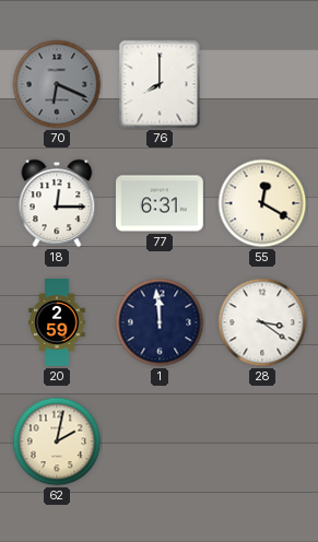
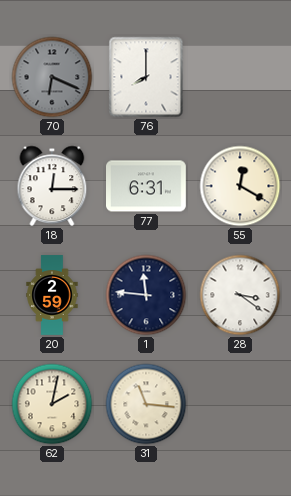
1: 11:59 -> 11:46 (146, 295)
31: none -> 11:16 (146, 404)
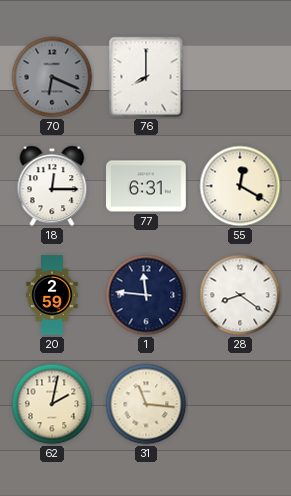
28: 3:21 -> 8:21 (240, 295)
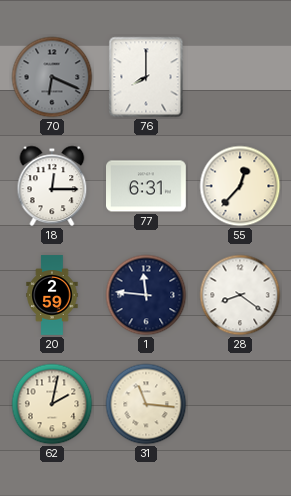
55: 12:20 -> 12:37 (240, 186)
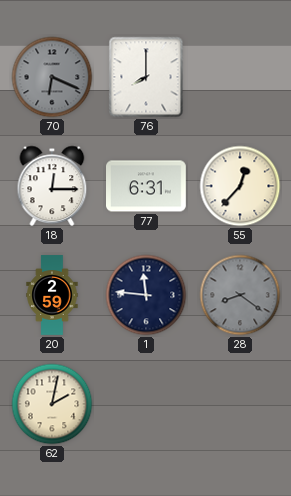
28 dial: white -> grey (240, 295)
31: 11:16 -> none (146, 404)
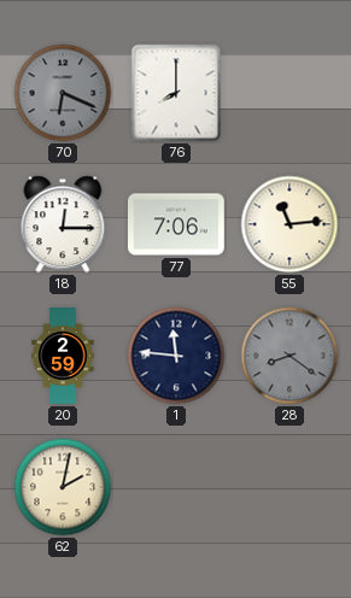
77: 6:31 -> 7:06 (177, 224)
55: 12:37 -> 11:14 (289, 224)
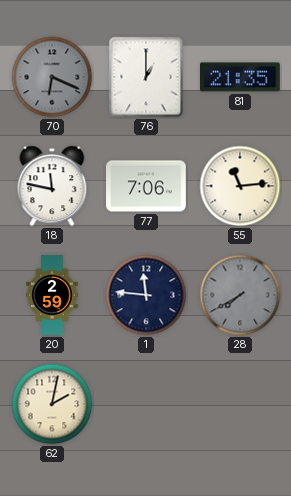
76: 8:00 -> 1:00 (146, 77)
81: none -> 21:35 (240, 77)
18: 12:15 -> 11:47 (52, 186)
28: 8:21 -> 7:40 (240, 295)
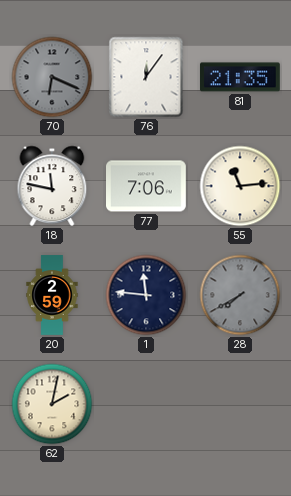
76: 1:00 -> 12:06 (146, 77)
